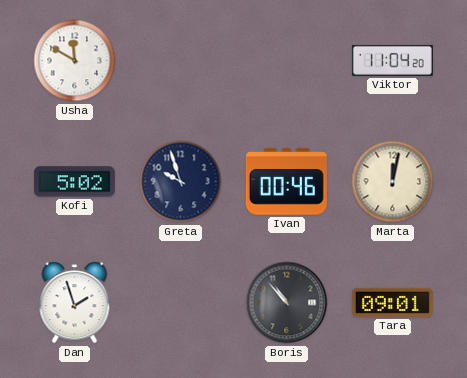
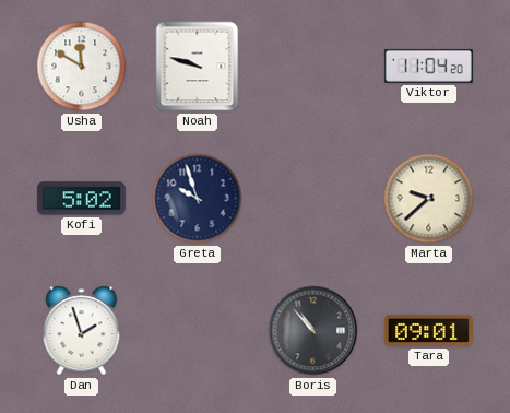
Noah: none -> 9:48 (198, 67)
Ivan: 00:46 -> none (286, 182)
Marta: 12:02 -> 9:38 (429, 199)
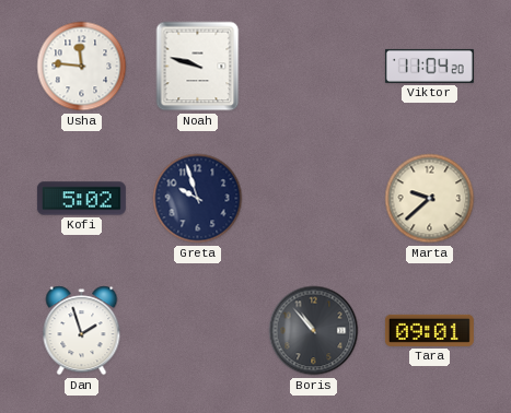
Usha: 11:50 -> 11:46 (82, 67)
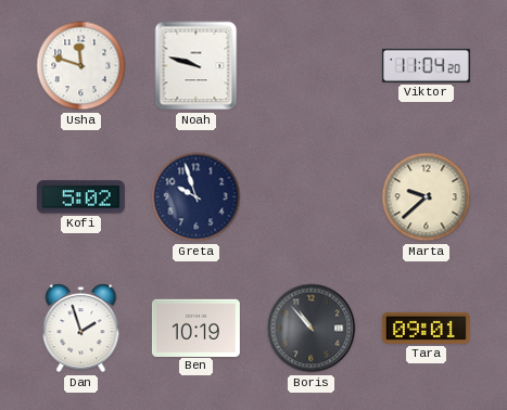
Usha: 11:46 -> 11:48 (81, 66)
Ben: none -> 10:19 (195, 328)
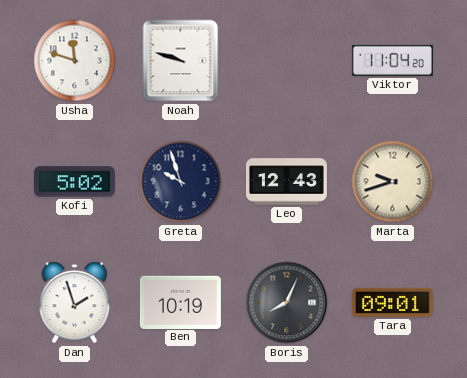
Leo: none -> 12:43 (286, 182)
Marta: 9:38 -> 9:42 (393, 182)
Boris: 10:53 -> 8:04 (287, 303)
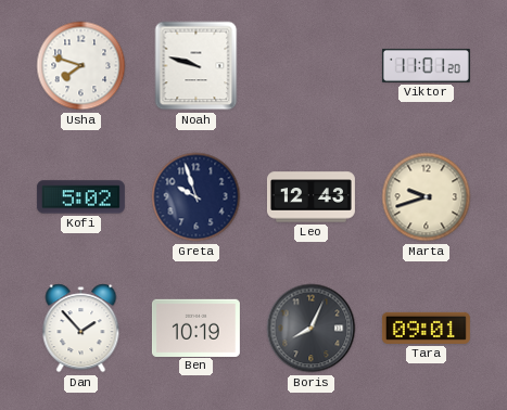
Usha: 11:48 -> 7:48 (81, 66)
Viktor: 11:04 -> 11:01 (426, 65)
Dan: 1:57 -> 1:53 (81, 329)
